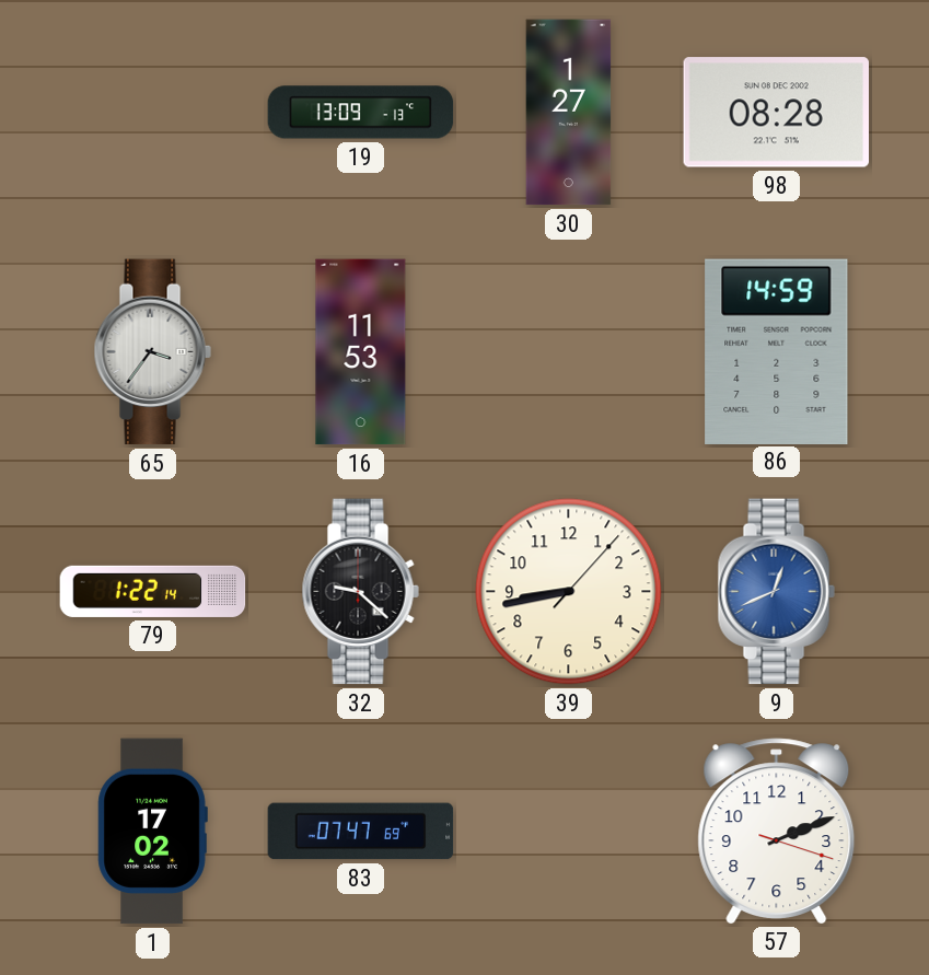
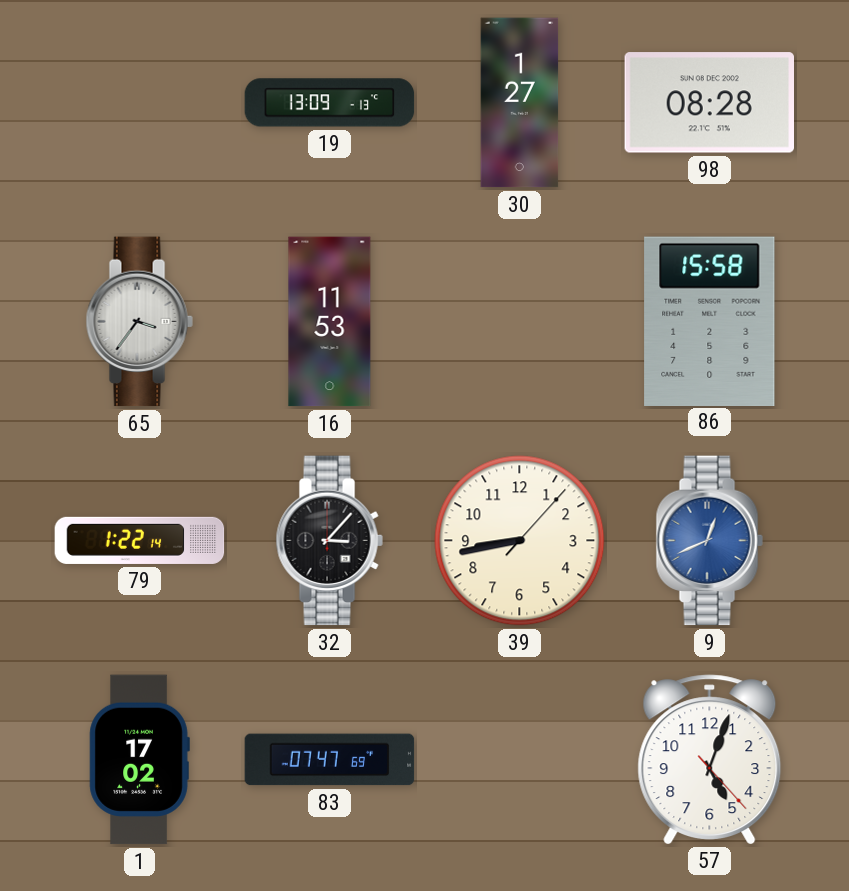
86: 14:59 -> 15:58 (710, 321)
32: 9:22 -> 3:07 (329, 541)
57: 2:11 -> 5:03 (710, 759)
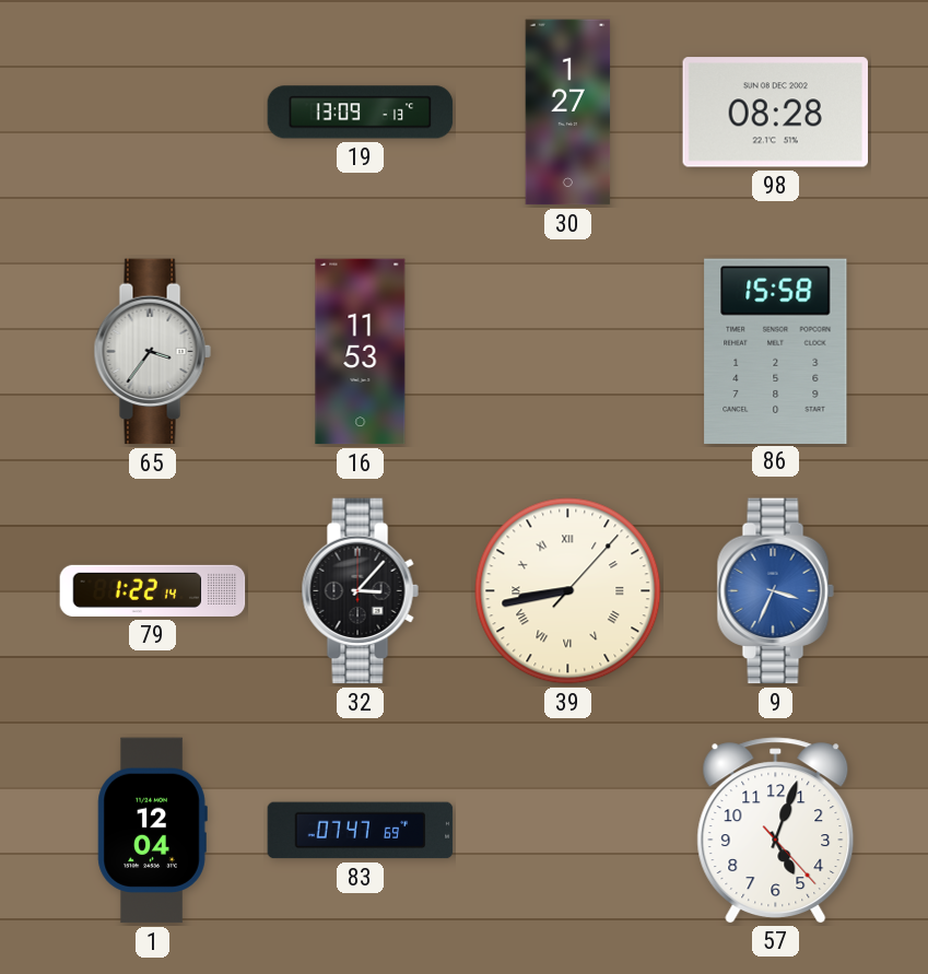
39 numerals: Arabic -> Roman (568, 591)
9: 12:41 -> 3:34 (775, 591)
1: 17:02 -> 12:04 (152, 831)
